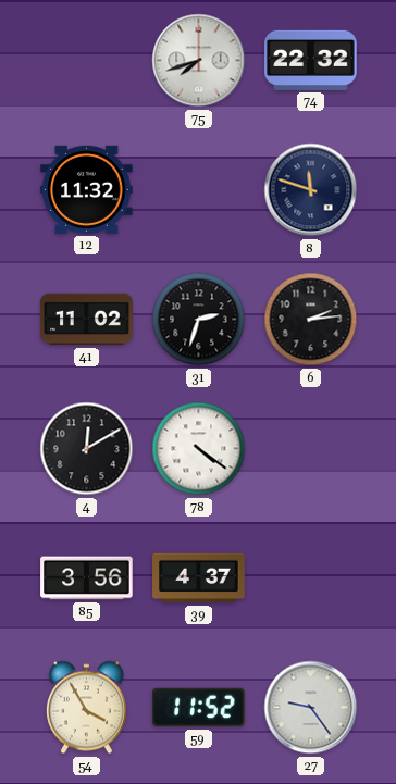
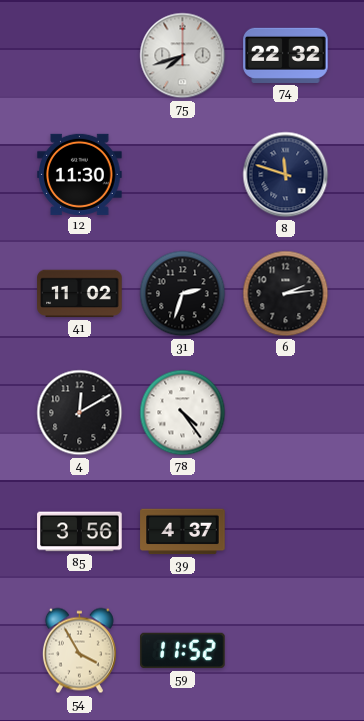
12: 11:32 -> 11:30 (80, 174)
78: 4:21 -> 4:24 (183, 413)
27: 9:24 -> none (311, 708)
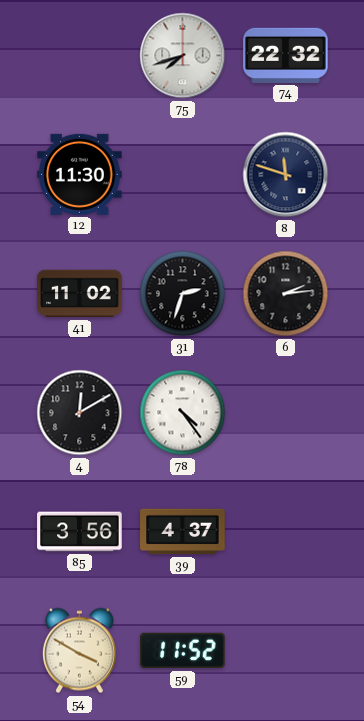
54: 3:55 -> 3:50 (79, 651)
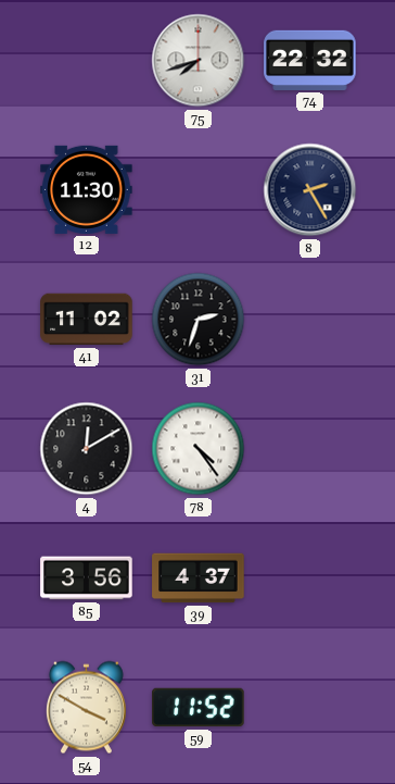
8: 11:48 -> 2:25 (310, 190)
6: 2:14 -> none (286, 294)
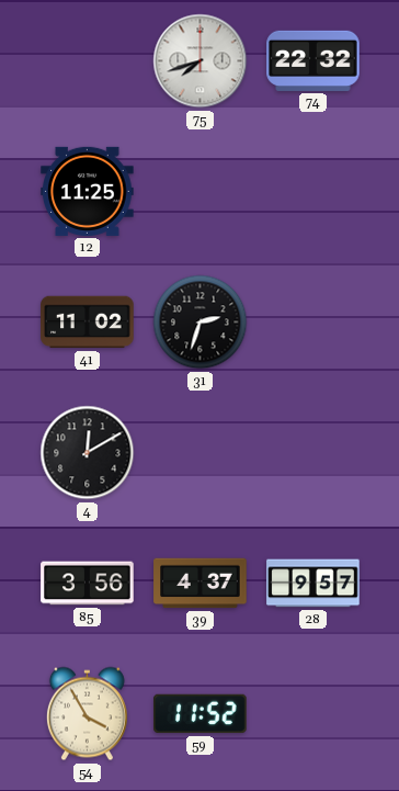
12: 11:30 -> 11:25 (88, 191)
8: 2:25 -> none (310, 190)
78: 4:24 -> none (199, 449)
28: none -> 9:57 (314, 584)
54: 3:50 -> 3:55 (87, 714)
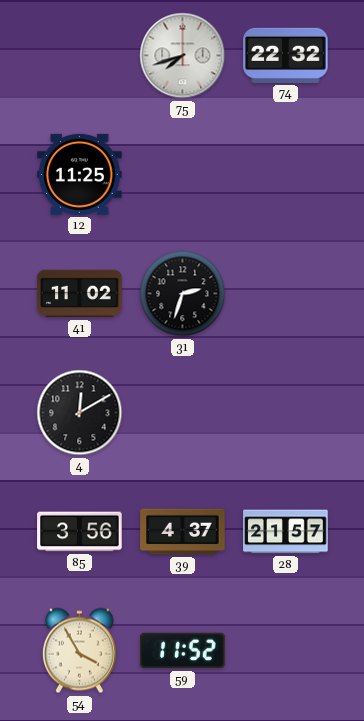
28: 9:57 -> 21:57 (286, 532)
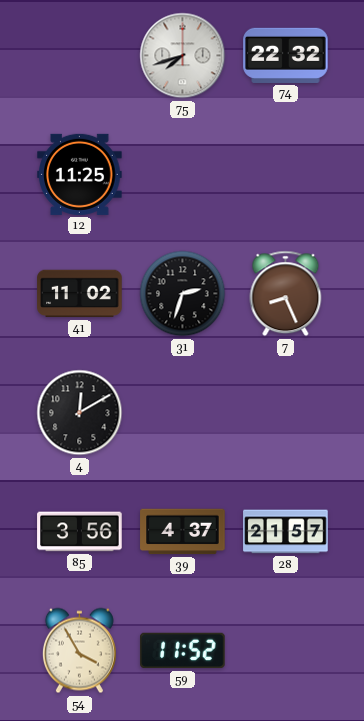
7: none -> 8:26 (286, 294)
